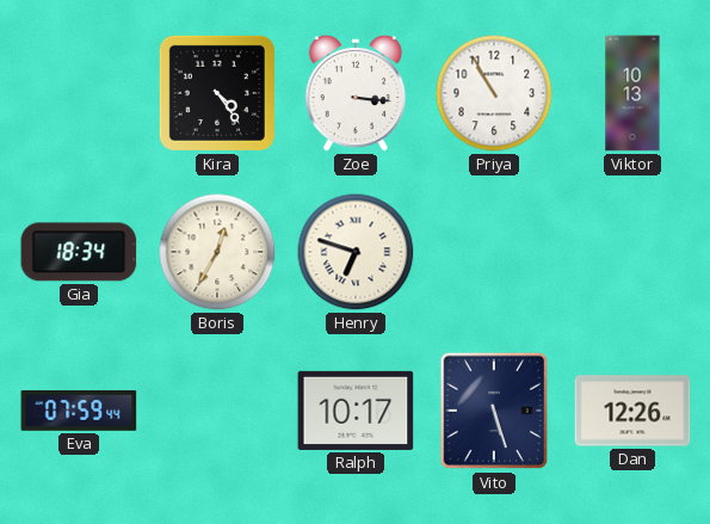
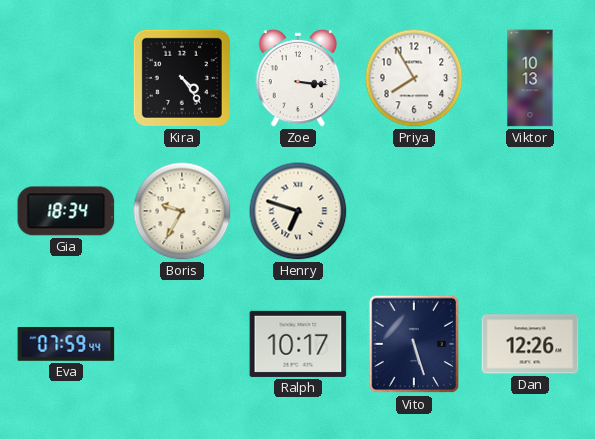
Priya: 10:55 -> 7:55 (414, 78)
Boris: 12:35 -> 9:35 (182, 211)
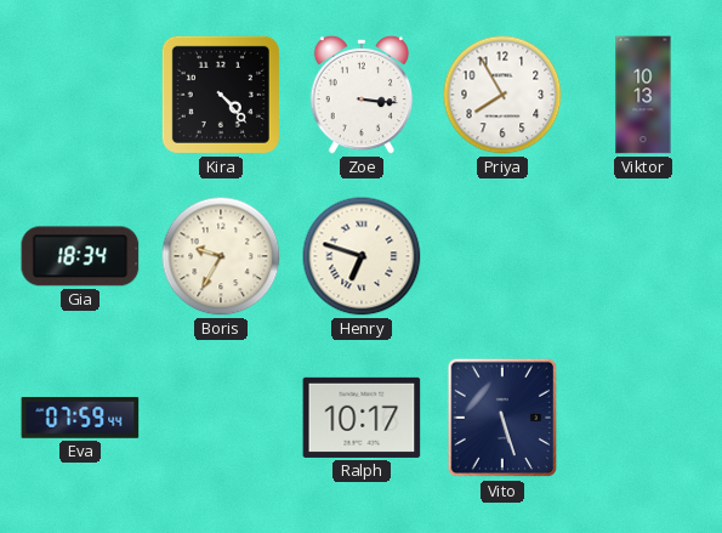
Kira: 4:24 -> 4:23 (221, 95)
Dan: 12:26 -> none (530, 344)
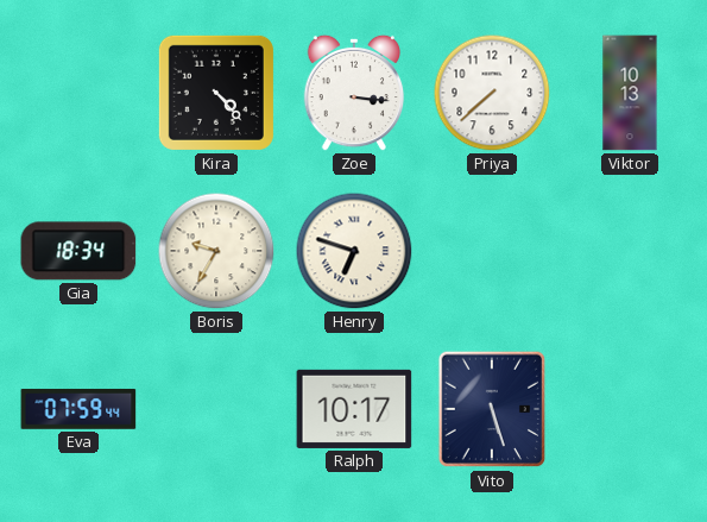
Priya: 7:55 -> 7:38 (492, 93)
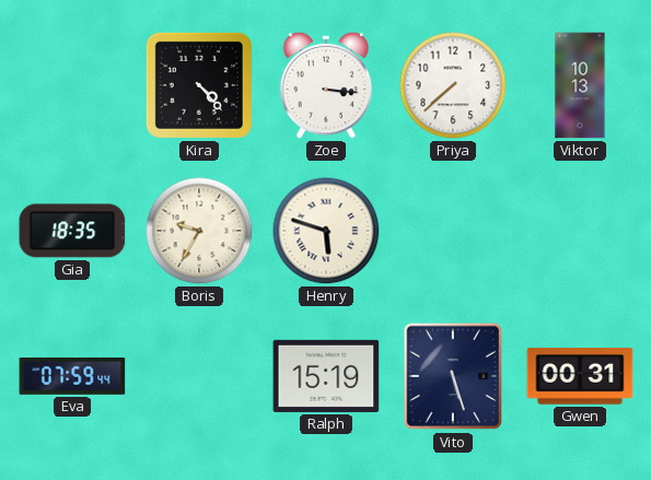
Gia: 18:34 -> 18:35 (72, 231)
Henry: 6:48 -> 5:48 (326, 231)
Ralph: 10:17 -> 15:19 (326, 376)
Gwen: none -> 00:31 (580, 376)
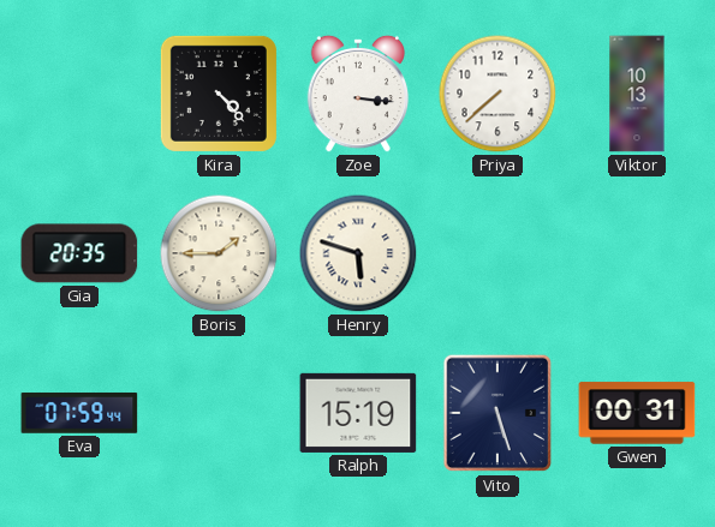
Gia: 18:35 -> 20:35 (79, 253)
Boris: 9:35 -> 1:45 (219, 253)
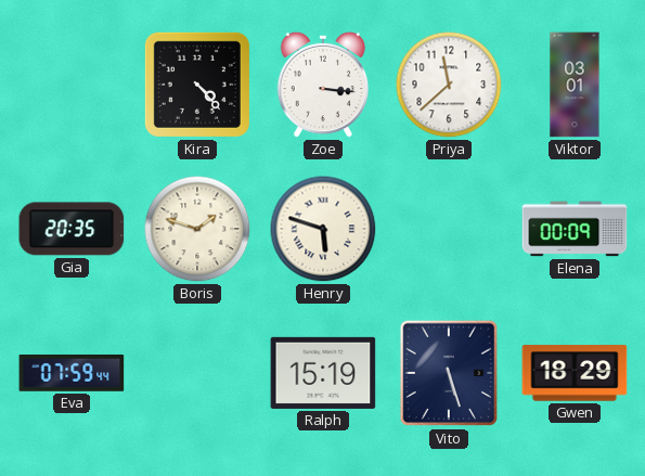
Priya: 7:38 -> 11:38 (449, 85)
Viktor: 10:13 -> 03:01 (575, 85)
Boris: 1:45 -> 1:48 (197, 229)
Elena: none -> 00:09 (575, 229)
Gwen: 00:31 -> 18:29 (575, 373)
